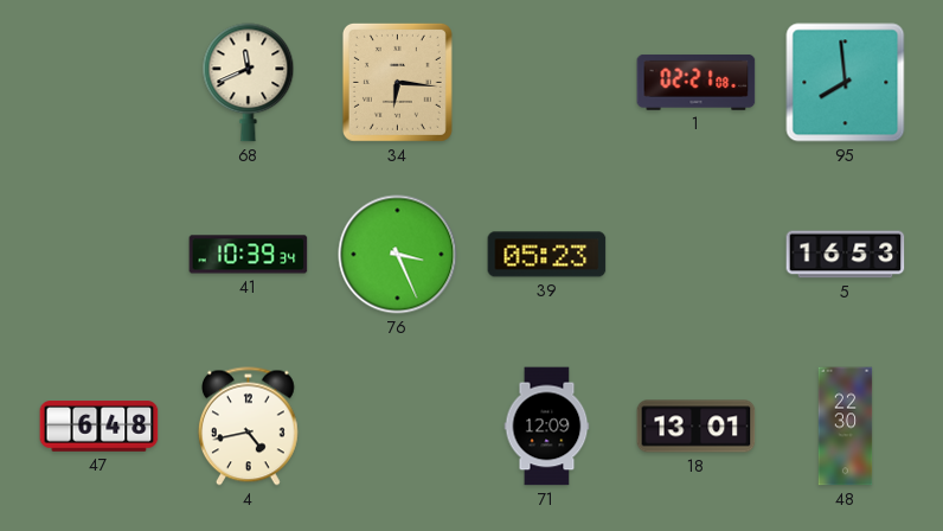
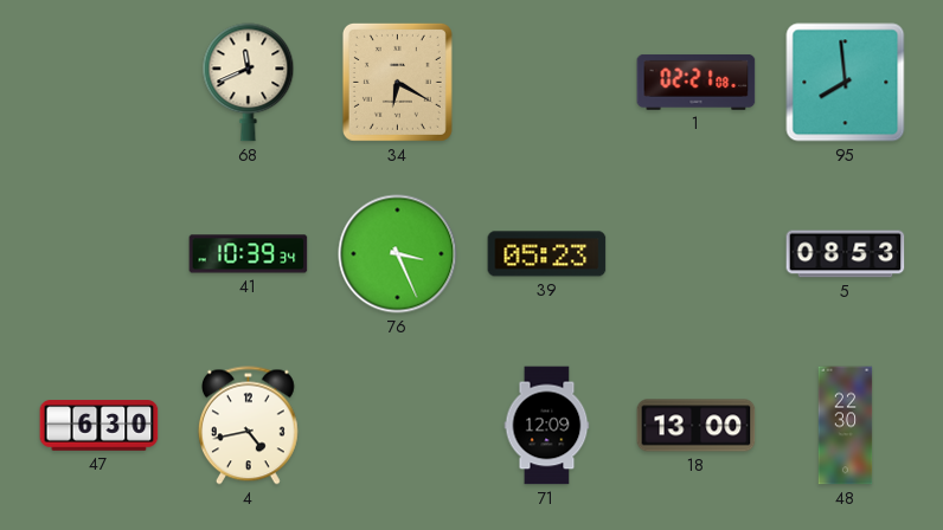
34: 6:16 -> 6:20 (397, 82)
5: 16:53 -> 08:53 (846, 254)
47: 6:48 -> 6:30 (100, 426)
18: 13:01 -> 13:00 (697, 426)
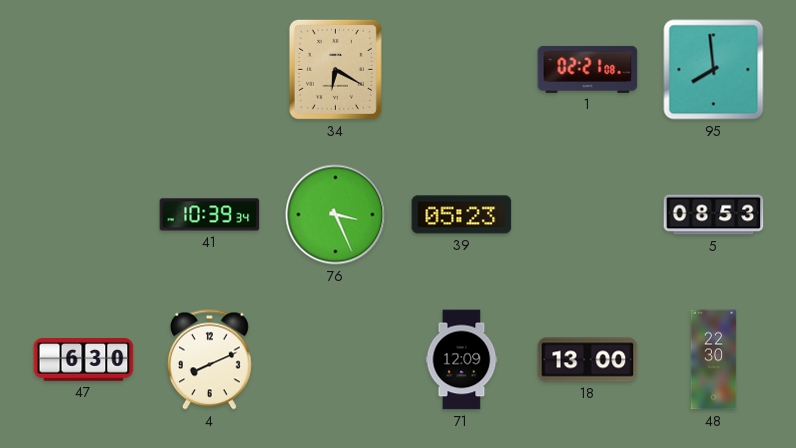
68: 11:41 -> none (249, 83)
4: 4:43 -> 8:11 (209, 360)
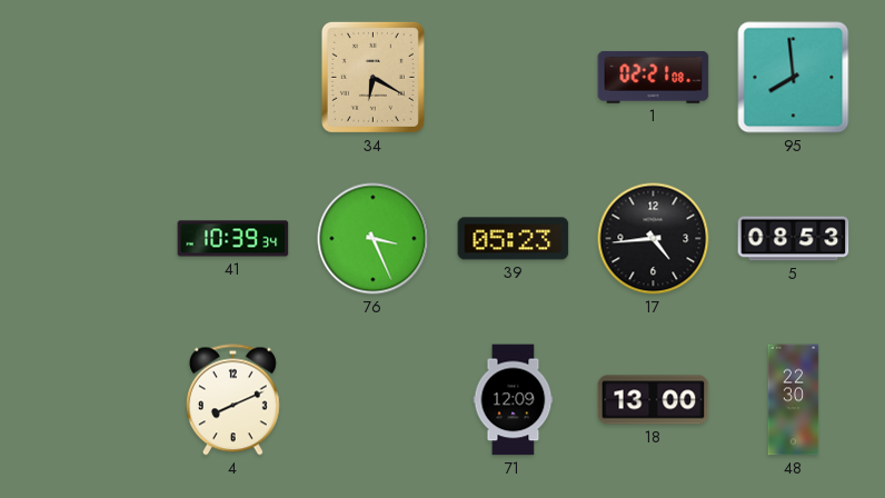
17: none -> 4:44 (654, 239)
47: 6:30 -> none (84, 360)
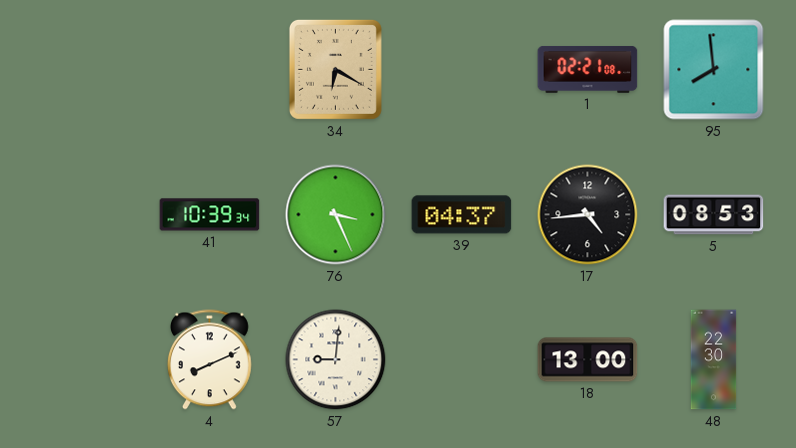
39: 05:23 -> 04:37 (462, 215)
57: none -> 9:01 (336, 360)
71: 12:09 -> none (514, 400)
